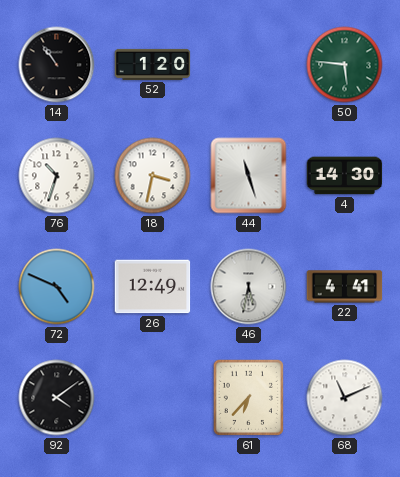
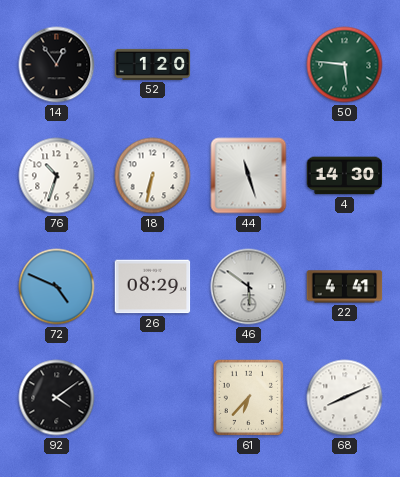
14: 10:54 -> 12:54 (57, 65)
18: 3:32 -> 6:32 (153, 176)
26: 12:49 -> 08:29 (153, 287)
46: 5:32 -> 5:51 (249, 287)
68: 11:11 -> 8:11 (345, 398)
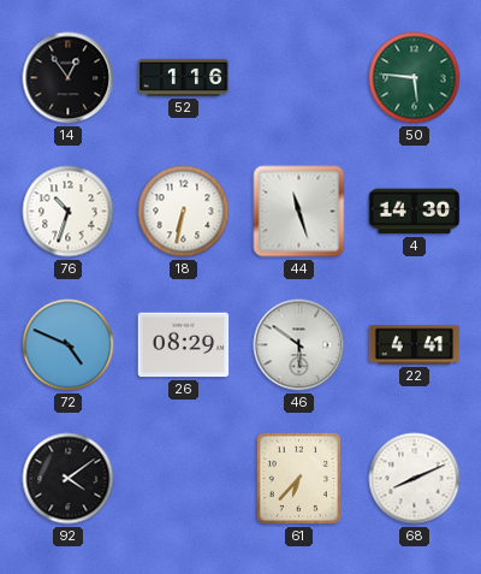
52: 1:20 -> 1:16 (184, 77)
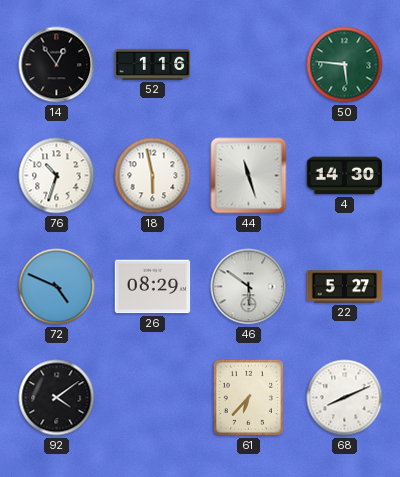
18: 6:32 -> 5:58 (153, 176)
22: 4:41 -> 5:27 (345, 287)
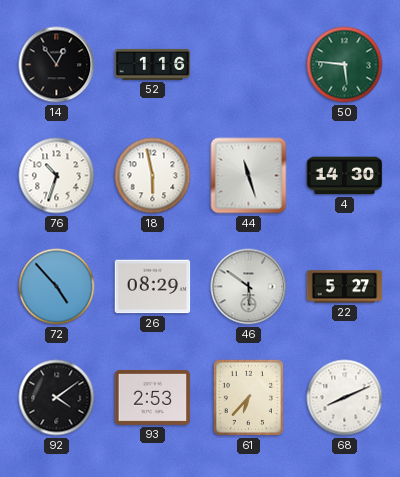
72: 4:49 -> 4:53 (57, 287)
93: none -> 2:53 (153, 397)
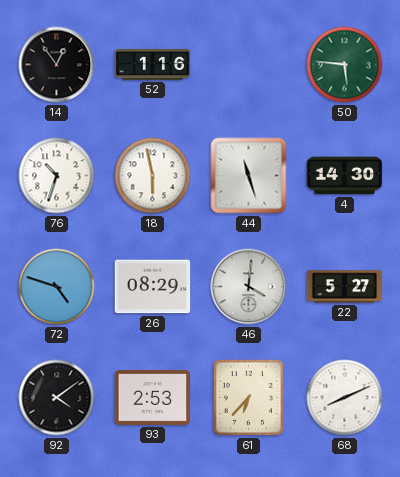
72: 4:53 -> 4:48 (57, 287)
46: 5:51 -> 4:01 (249, 287)
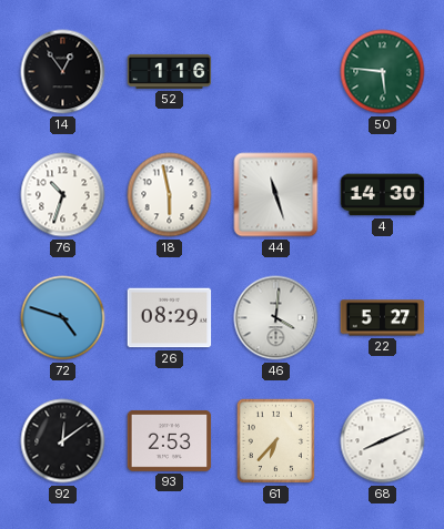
92: 4:09 -> 12:09 (63, 441)
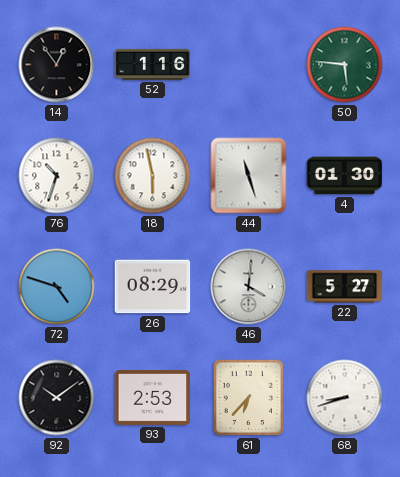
4: 14:30 -> 01:30 (345, 176)
92: 12:09 -> 10:09 (57, 398)
68: 8:11 -> 8:42 (345, 398)
